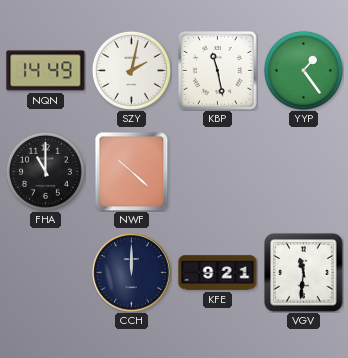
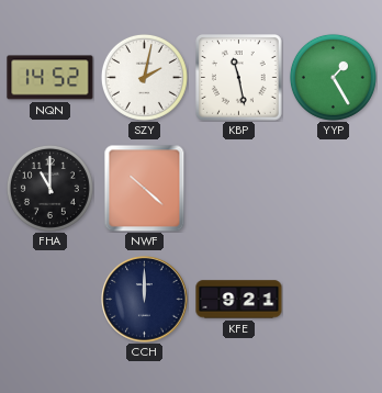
NQN: 14:49 -> 14:52 (50, 78)
YYP: 1:24 -> 1:25 (333, 77)
VGV: 11:31 -> none (304, 273)
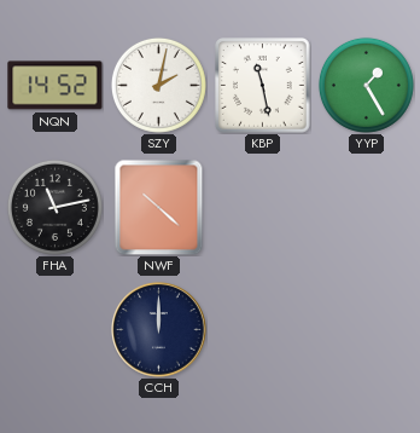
FHA: 11:00 -> 11:13 (54, 207)
KFE: 9:21 -> none (239, 300)
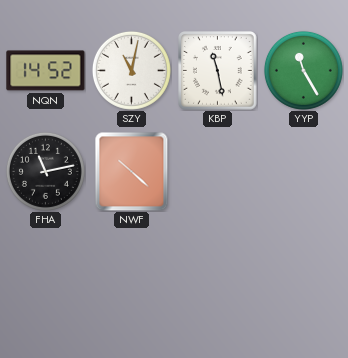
SZY: 2:02 -> 11:02 (131, 70)
YYP: 1:25 -> 11:25 (303, 70)
CCH: 12:00 -> none (159, 330)
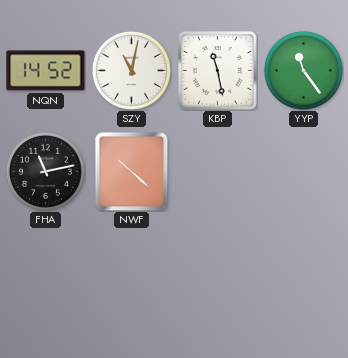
YYP: 11:25 -> 11:24 (303, 70)
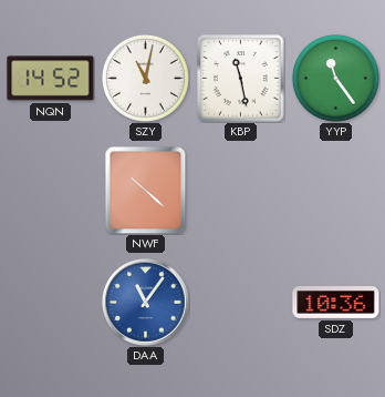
FHA: 11:13 -> none (45, 171)
DAA: none -> 11:06 (146, 303)
SDZ: none -> 10:36 (336, 303)
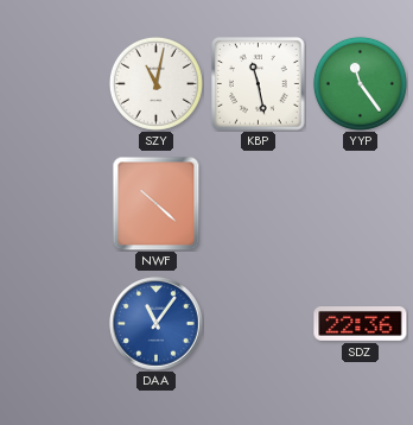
NQN: 14:52 -> none (51, 79)
SDZ: 10:36 -> 22:36 (361, 324)
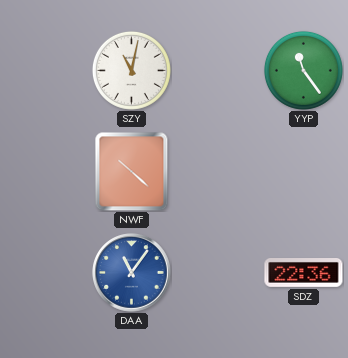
KBP: 11:28 -> none (259, 84)
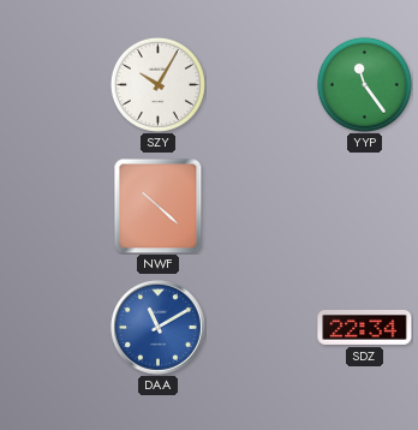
SZY: 11:02 -> 10:05 (157, 84)
DAA: 11:06 -> 11:10 (159, 328)
SDZ: 22:36 -> 22:34 (365, 328)
